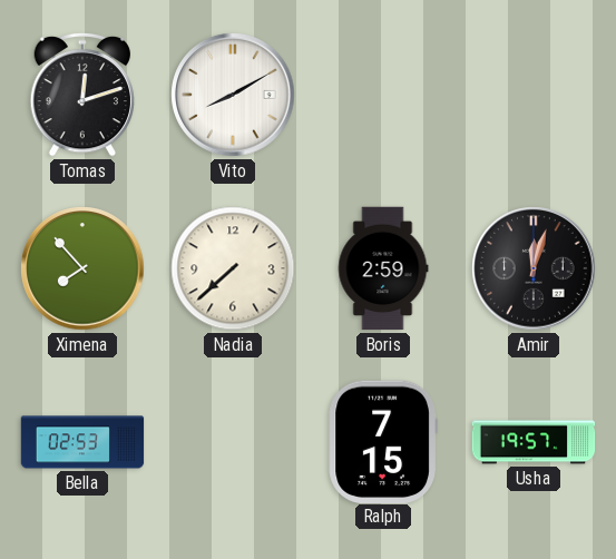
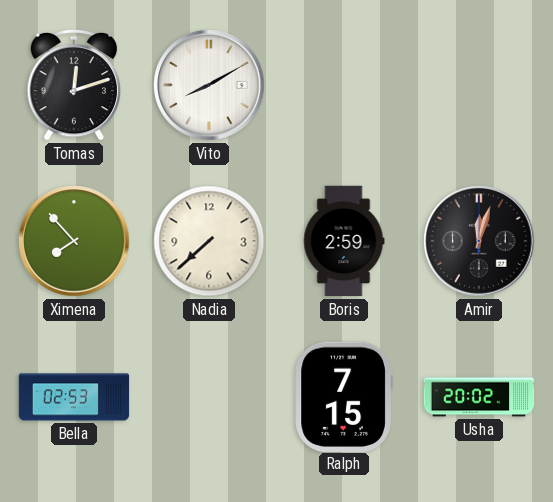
Usha: 19:57 -> 20:02 (479, 397)
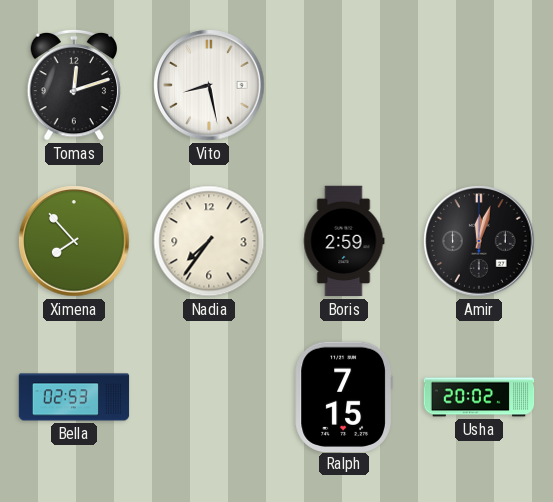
Vito: 8:10 -> 8:28 (209, 85)
Nadia: 7:38 -> 7:36 (209, 241)
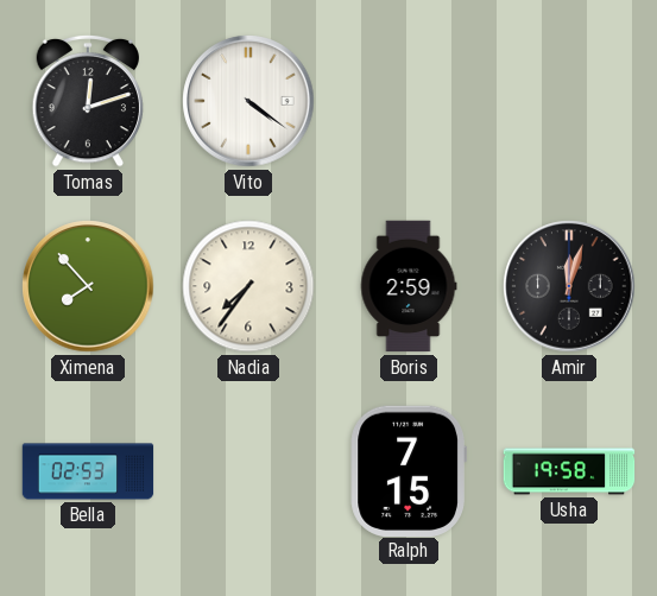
Vito: 8:28 -> 4:21 (248, 101)
Usha: 20:02 -> 19:58 (569, 471)
